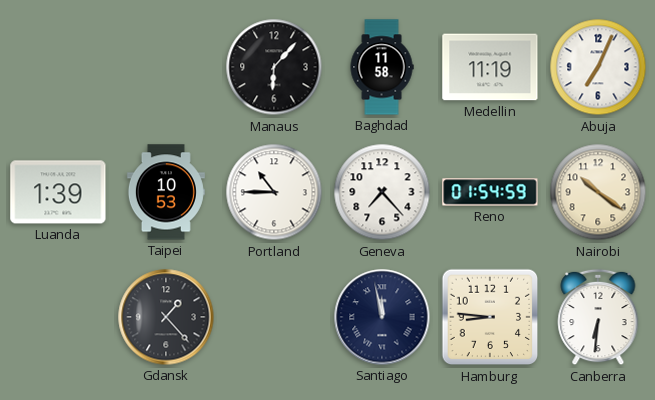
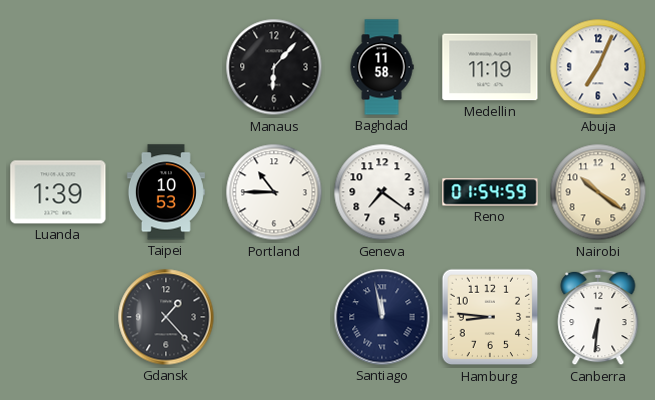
Geneva: 7:23 -> 7:21 (382, 192)
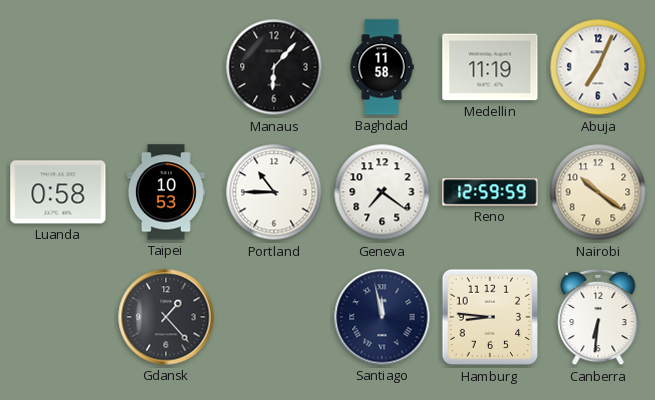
Luanda: 1:39 -> 0:58 (58, 192)
Reno: 01:54 -> 12:59 (490, 192)
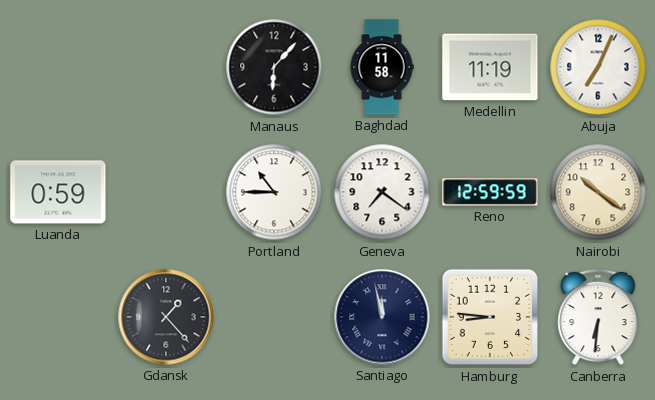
Luanda: 0:58 -> 0:59 (58, 192)
Taipei: 10:53 -> none (166, 192)
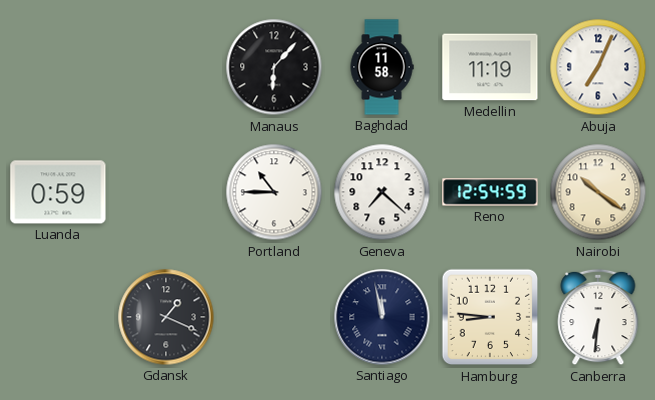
Geneva: 7:21 -> 7:22 (382, 192)
Reno: 12:59 -> 12:54 (490, 192)
Gdansk: 1:23 -> 1:19 (166, 317)
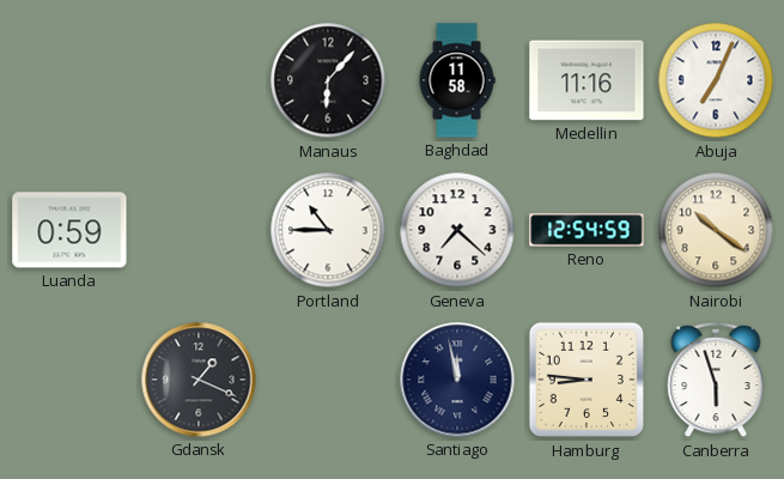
Medellin: 11:19 -> 11:16 (587, 80)
Canberra: 6:31 -> 5:57 (716, 380)
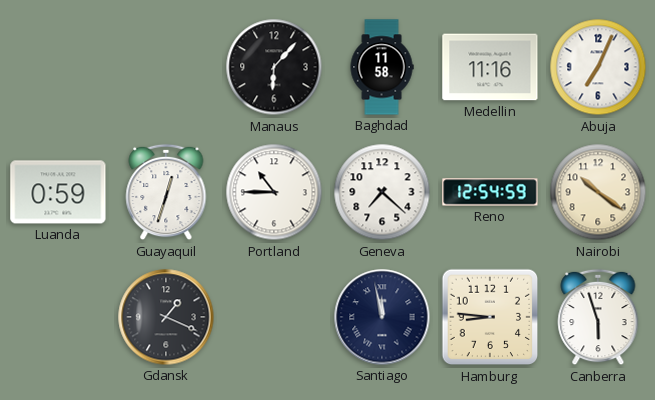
Guayaquil: none -> 12:33 (166, 192)
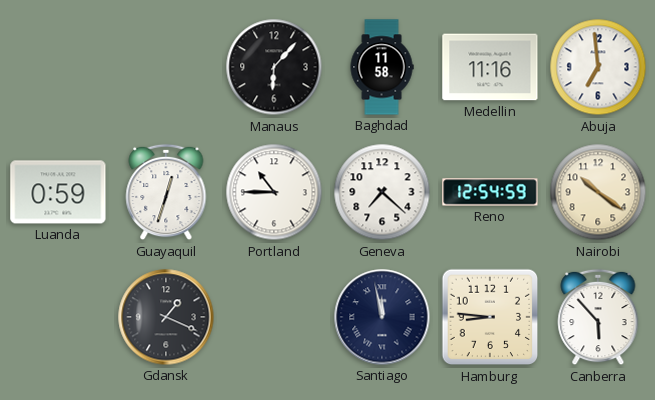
Abuja: 7:04 -> 6:59 (598, 67)
Canberra: 5:57 -> 5:53 (598, 317)
